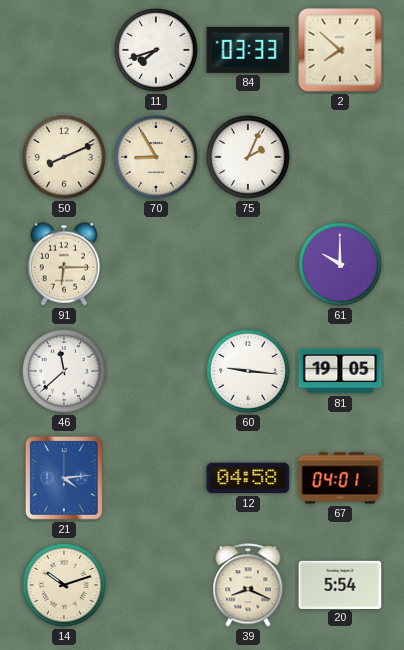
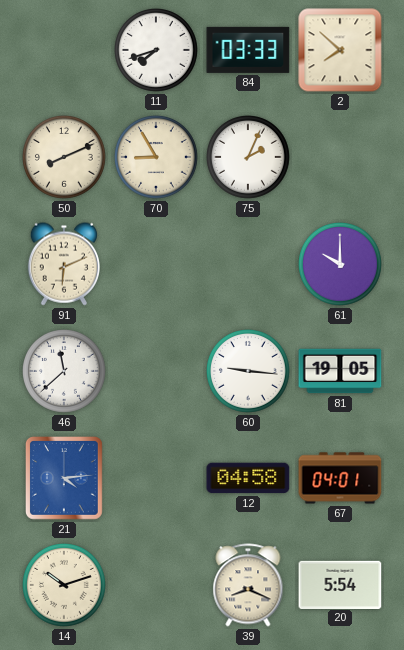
91: 6:15 -> 6:11 (63, 264)
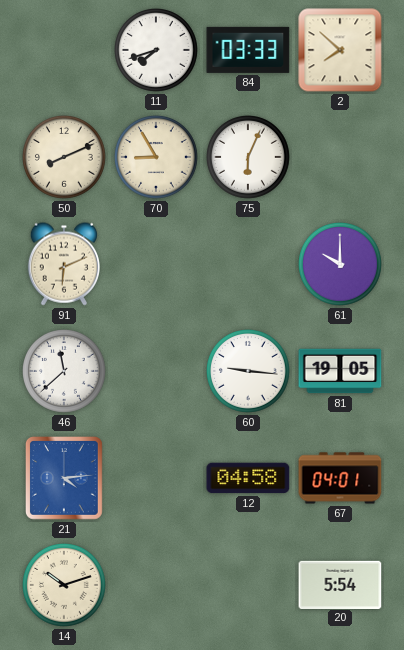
75: 2:04 -> 6:04 (249, 158)
39: 8:19 -> none (248, 585)
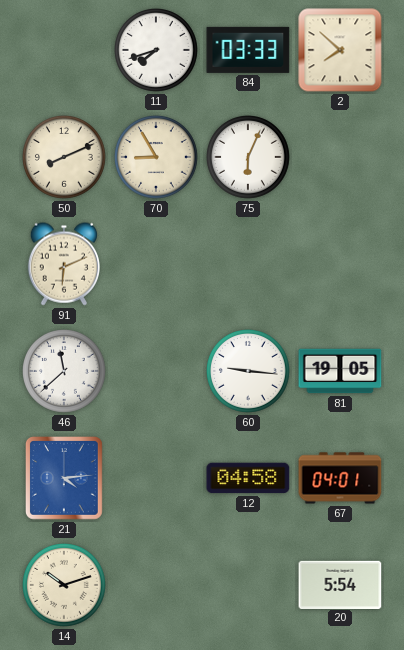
61: 10:00 -> none (341, 265)
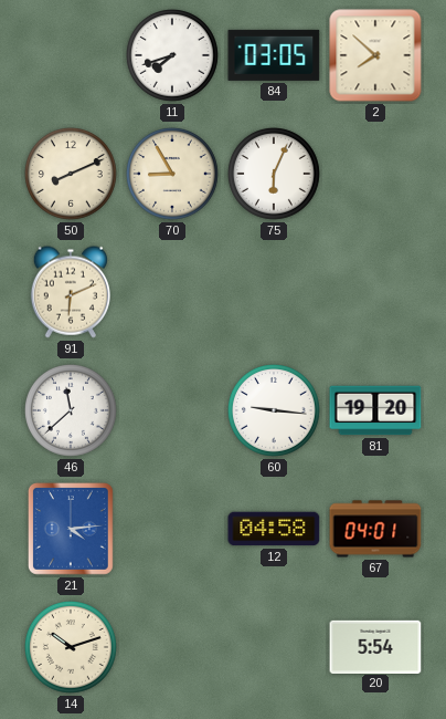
84: 03:33 -> 03:05 (274, 55)
81: 19:05 -> 19:20 (375, 410)
